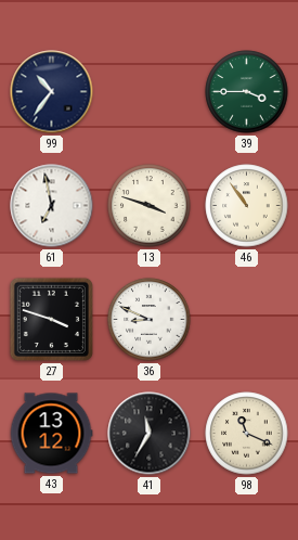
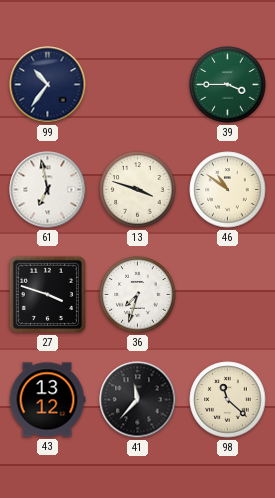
46: 10:54 -> 10:51 (228, 190)
36: 8:49 -> 7:33 (138, 295)
41: 11:35 -> 11:37 (138, 400)
98: 11:19 -> 11:22 (228, 400)
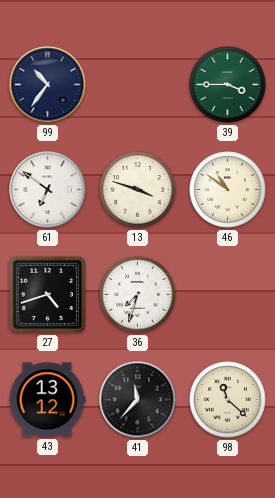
61: 6:58 -> 6:51 (48, 190)
27: 3:48 -> 4:42 (47, 294)
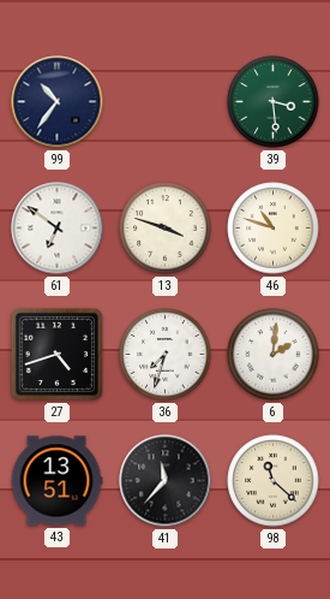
39: 3:45 -> 3:29 (274, 102)
46: 10:51 -> 10:48 (274, 229)
6: none -> 2:01 (274, 355)
43: 13:12 -> 13:51 (56, 481)
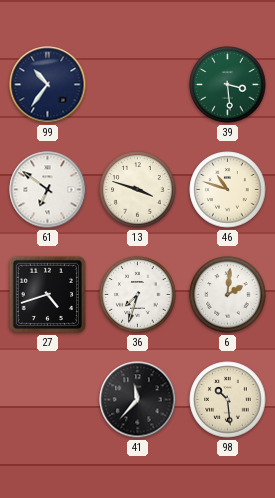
43: 13:51 -> none (56, 481)
98: 11:22 -> 10:29 (228, 400)
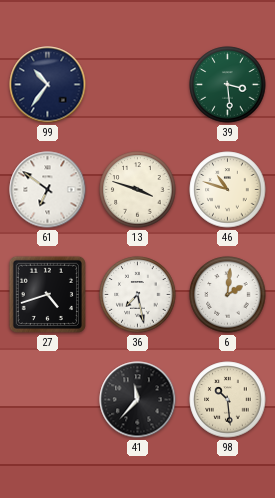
36: 7:33 -> 7:28 (138, 295)
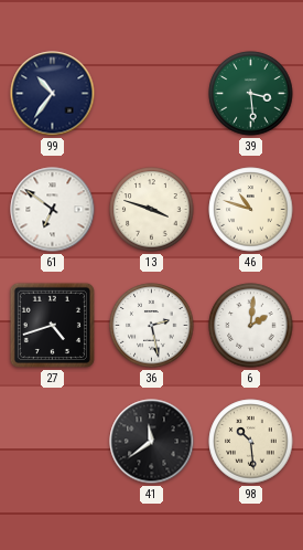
36: 7:28 -> 2:28 (152, 326)
41: 11:37 -> 11:39 (152, 442)
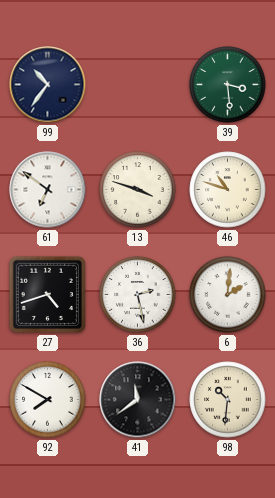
92: none -> 7:50 (48, 400)
98: 10:29 -> 10:31 (228, 400)
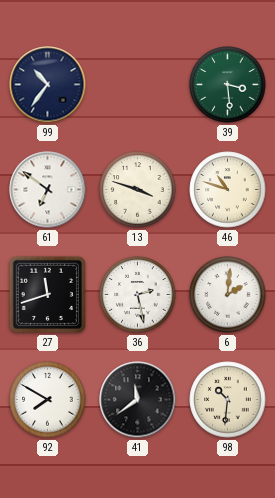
27: 4:42 -> 11:42 (47, 294)
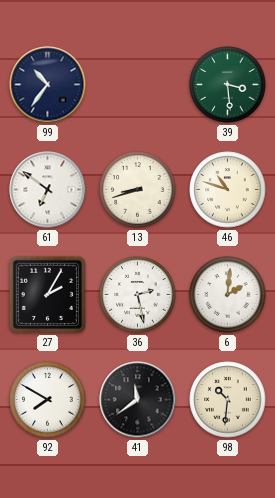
13: 3:48 -> 8:42 (138, 190)
27: 11:42 -> 2:05 (47, 294)
